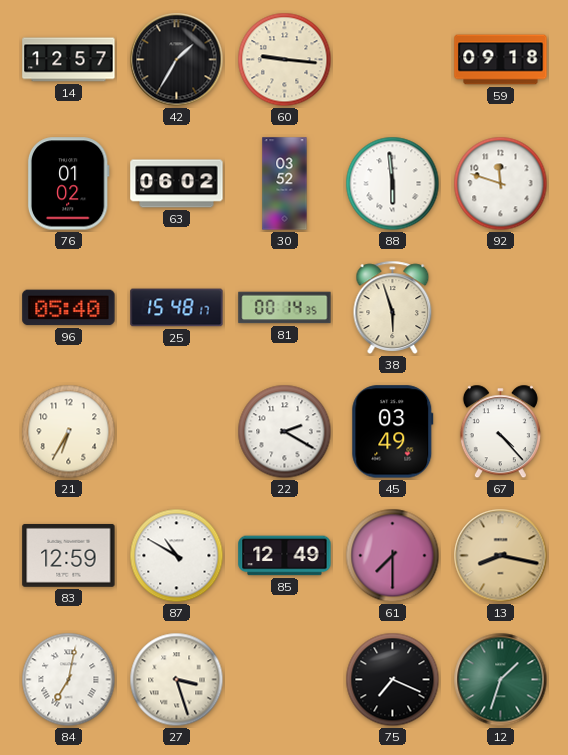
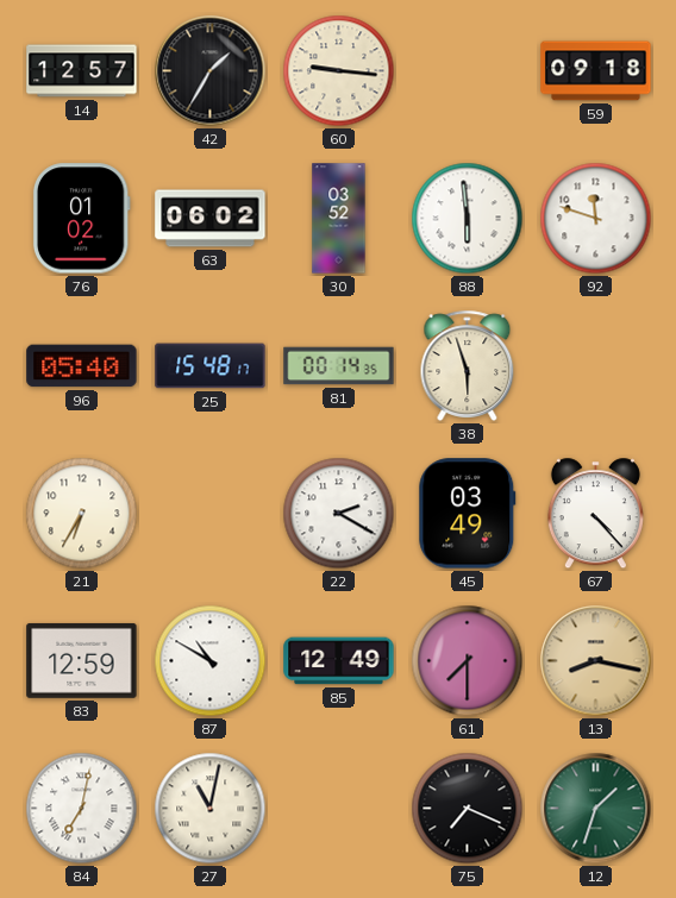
27: 3:27 -> 11:02 (211, 809)
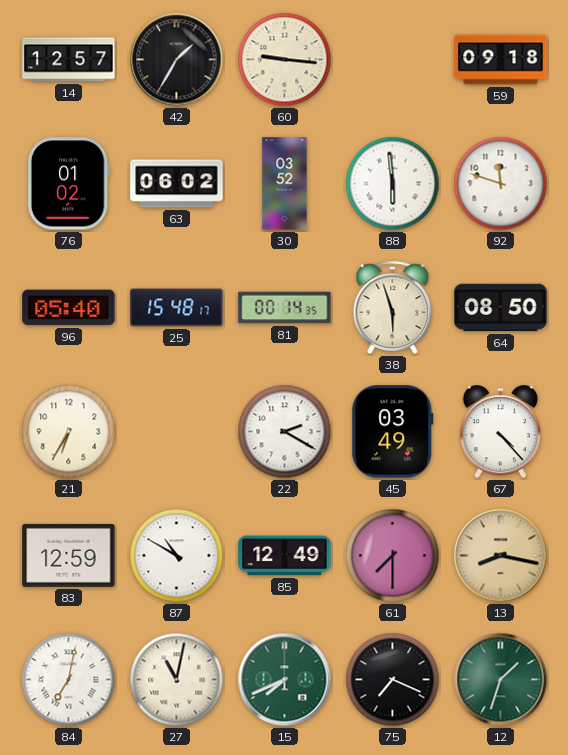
64: none -> 08:50 (501, 308)
15: none -> 7:41 (285, 680)
